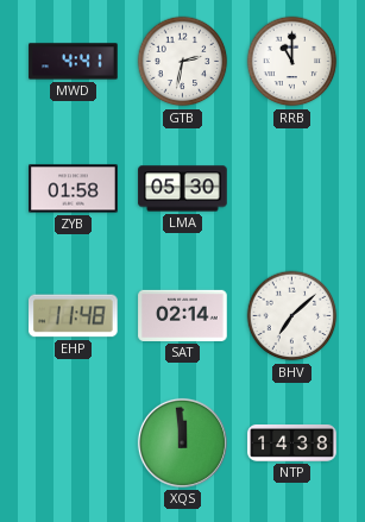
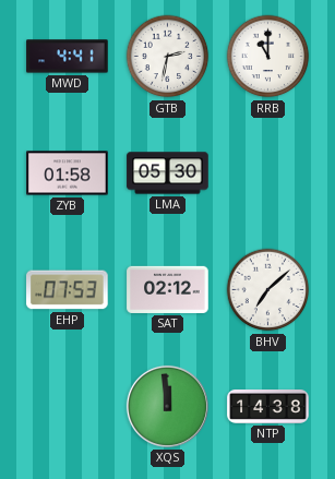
EHP: 11:48 -> 07:53 (68, 290)
SAT: 02:14 -> 02:12 (168, 289)
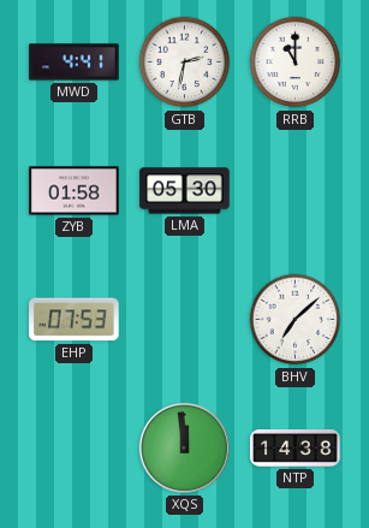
SAT: 02:12 -> none (168, 289)
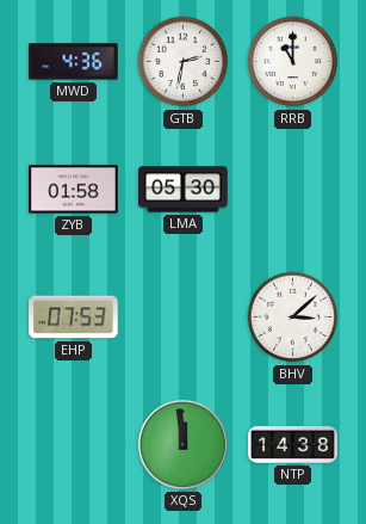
MWD: 4:41 -> 4:36 (74, 62)
BHV: 7:08 -> 3:08 (293, 318)
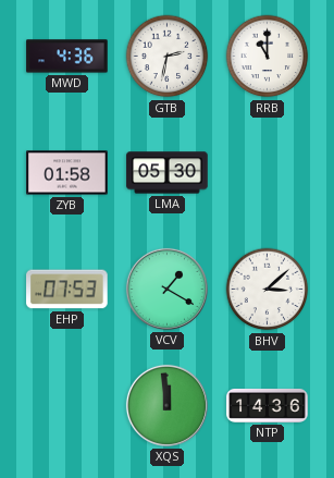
VCV: none -> 1:20 (166, 289)
NTP: 14:38 -> 14:36 (268, 405)
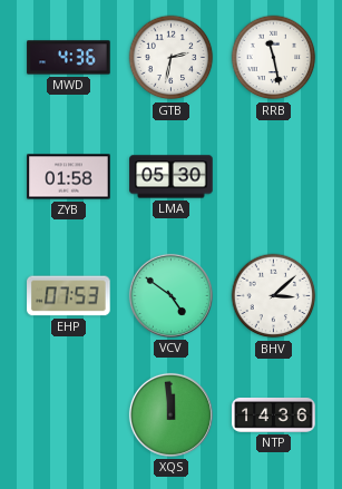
RRB: 11:00 -> 11:28 (274, 58)
VCV: 1:20 -> 4:51 (170, 295)
